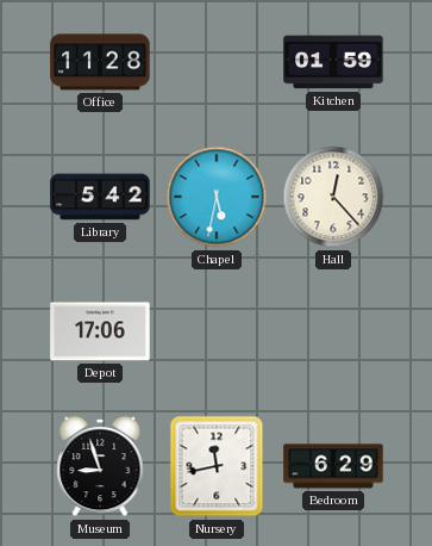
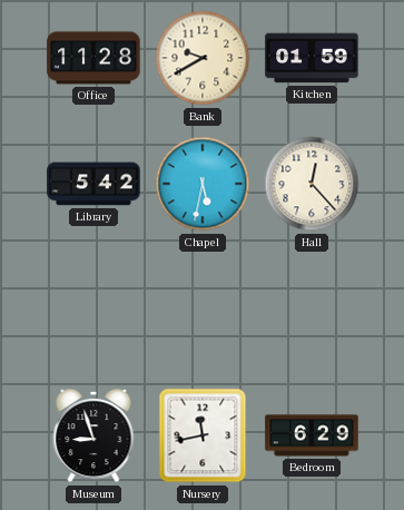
Bank: none -> 9:40 (203, 58)
Depot: 17:06 -> none (100, 331)
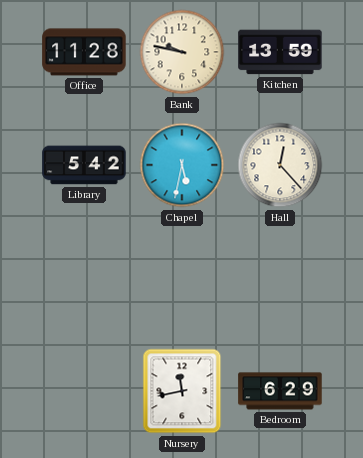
Bank: 9:40 -> 9:47 (182, 52)
Kitchen: 01:59 -> 13:59 (280, 52)
Museum: 8:57 -> none (93, 435)
